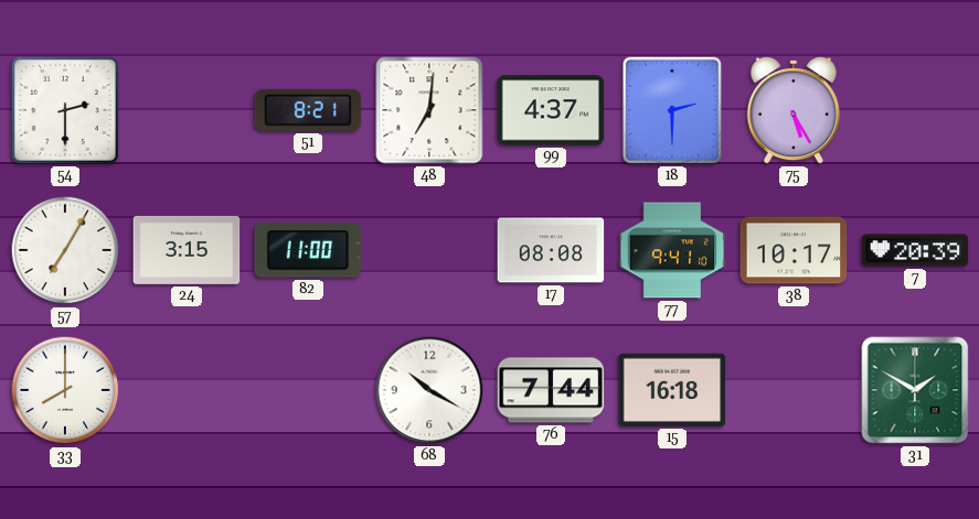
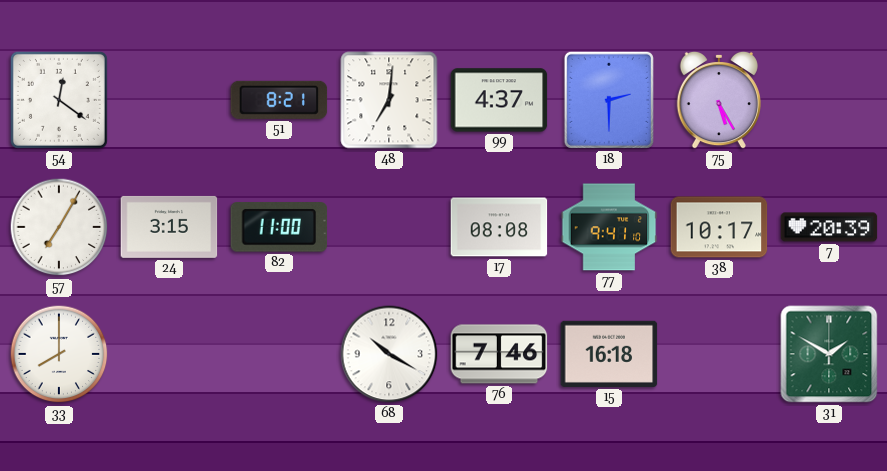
54: 2:30 -> 12:21 (59, 100)
76: 7:44 -> 7:46 (499, 354)
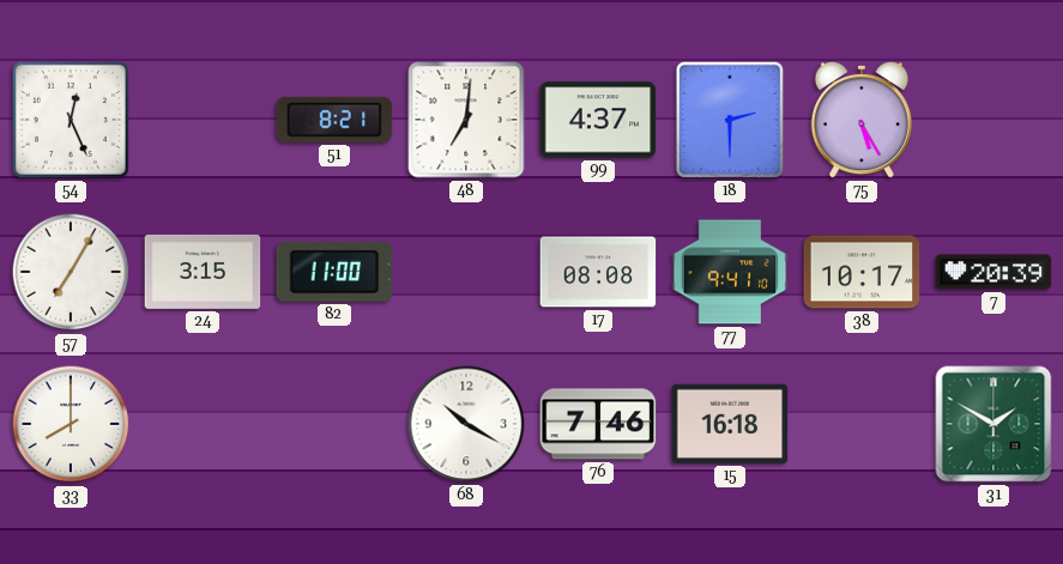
54: 12:21 -> 12:26 (71, 120)
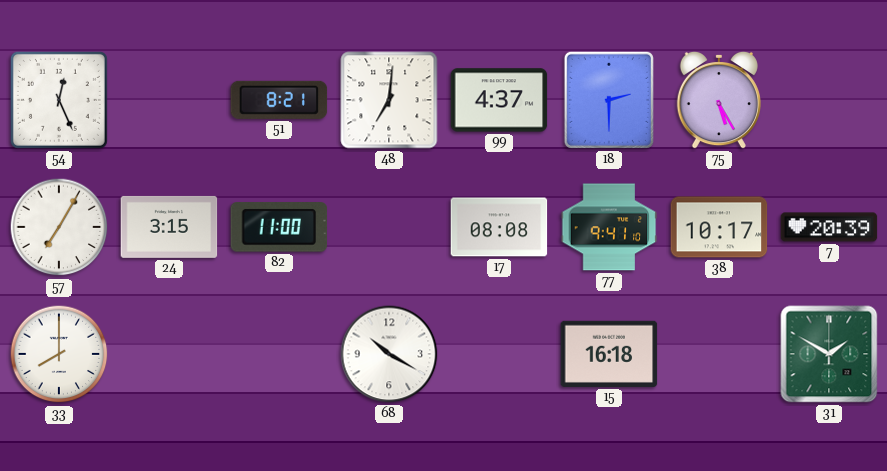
76: 7:46 -> none (598, 424)
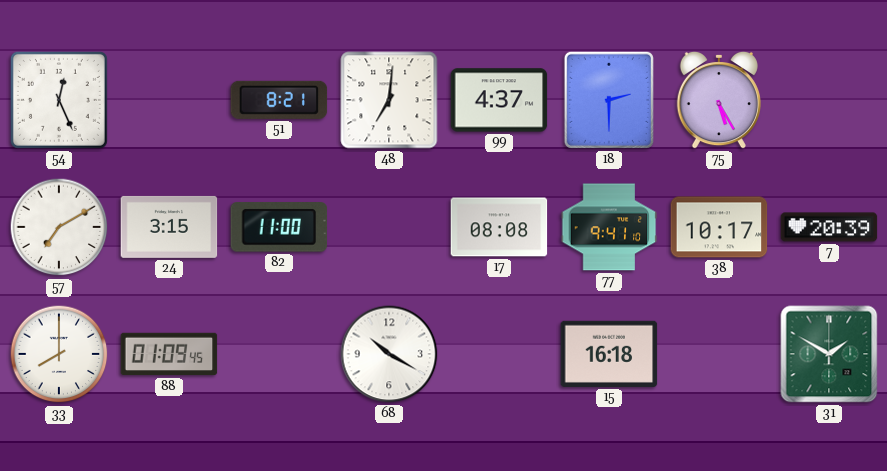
57: 7:05 -> 7:10 (59, 227)
88: none -> 01:09 (169, 354)
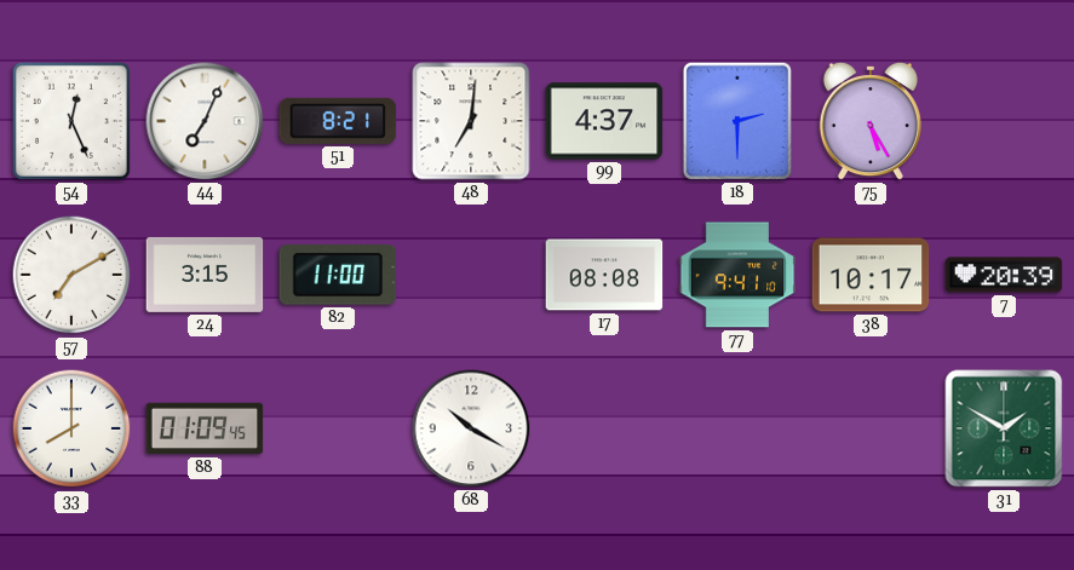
44: none -> 7:04 (205, 121)
15: 16:18 -> none (609, 354)
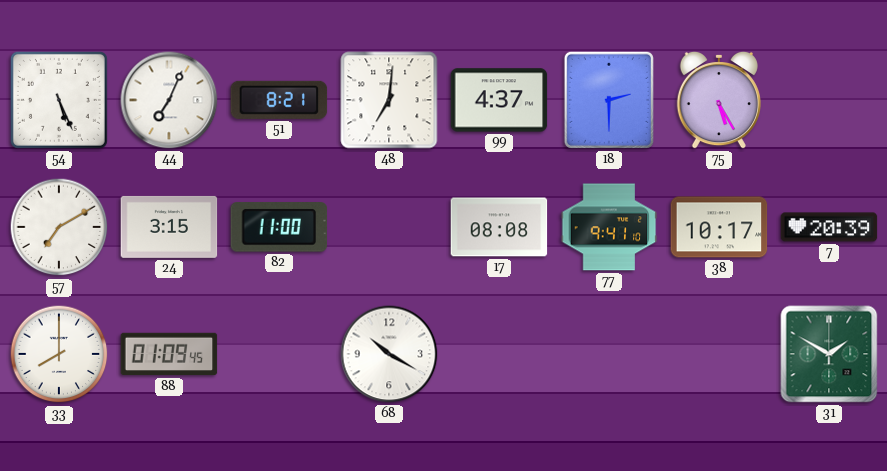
54: 12:26 -> 5:26 (59, 100)
